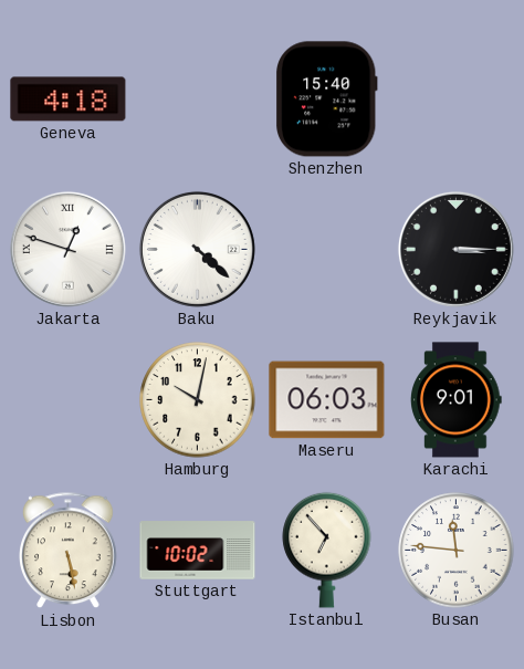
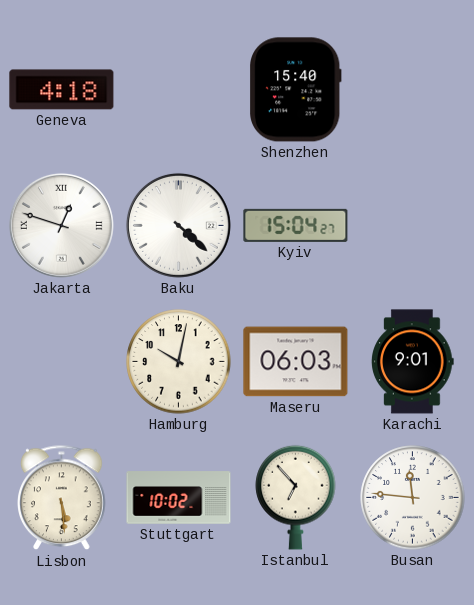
Kyiv: none -> 15:04 (296, 225)
Reykjavik: 3:15 -> none (455, 249)
Lisbon: 5:28 -> 5:29 (62, 498)
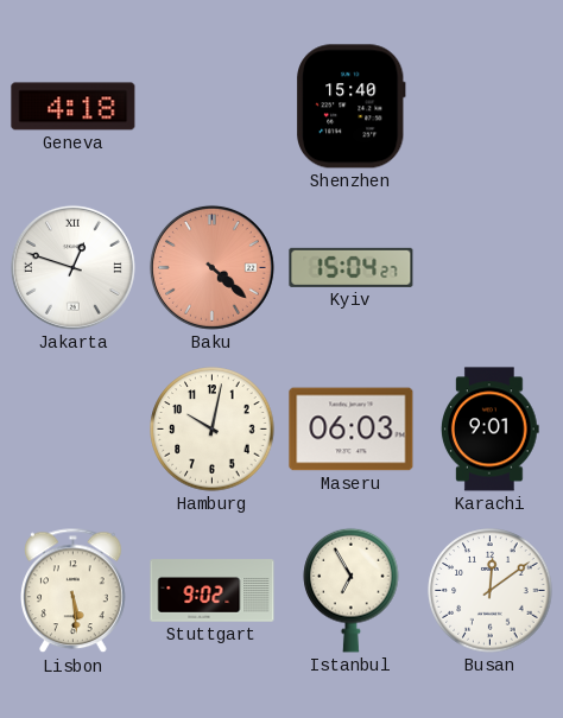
Baku dial: white -> salmon (211, 267)
Stuttgart: 10:02 -> 9:02 (213, 591)
Istanbul: 6:53 -> 6:55 (352, 590)
Busan: 11:46 -> 12:09 (491, 591)
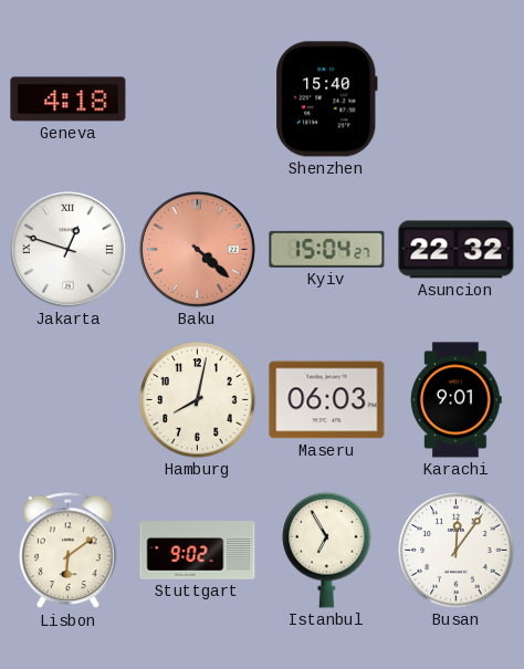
Asuncion: none -> 22:32 (457, 250)
Hamburg: 10:02 -> 8:02 (198, 400)
Lisbon: 5:29 -> 6:09 (69, 551)
Busan: 12:09 -> 12:06 (457, 551)
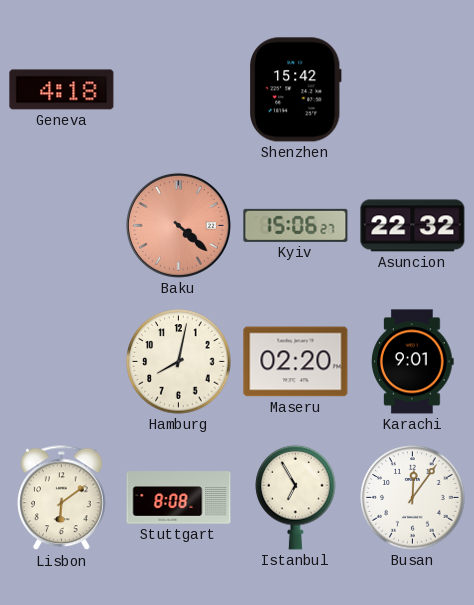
Shenzhen: 15:40 -> 15:42 (295, 90)
Jakarta: 12:48 -> none (67, 249)
Kyiv: 15:04 -> 15:06 (296, 225)
Maseru: 06:03 -> 02:20 (296, 362)
Stuttgart: 9:02 -> 8:08 (179, 498)
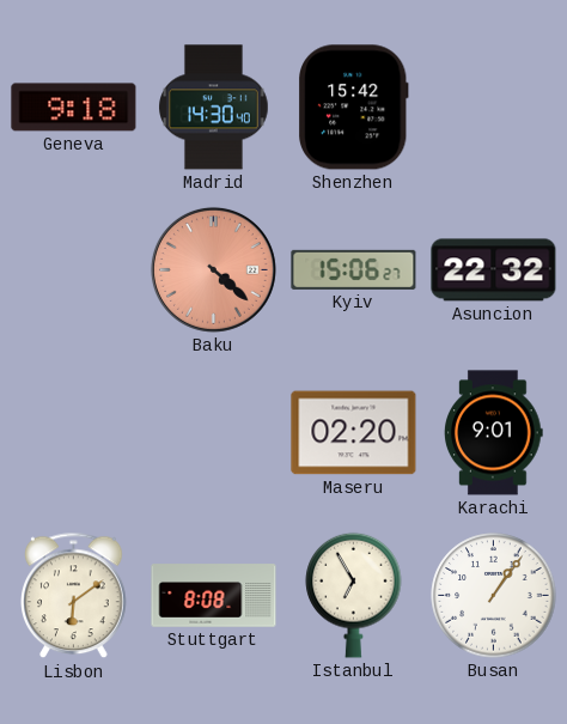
Geneva: 4:18 -> 9:18 (74, 108)
Madrid: none -> 14:30 (214, 108)
Hamburg: 8:02 -> none (179, 362)
Busan: 12:06 -> 1:06 (494, 596)
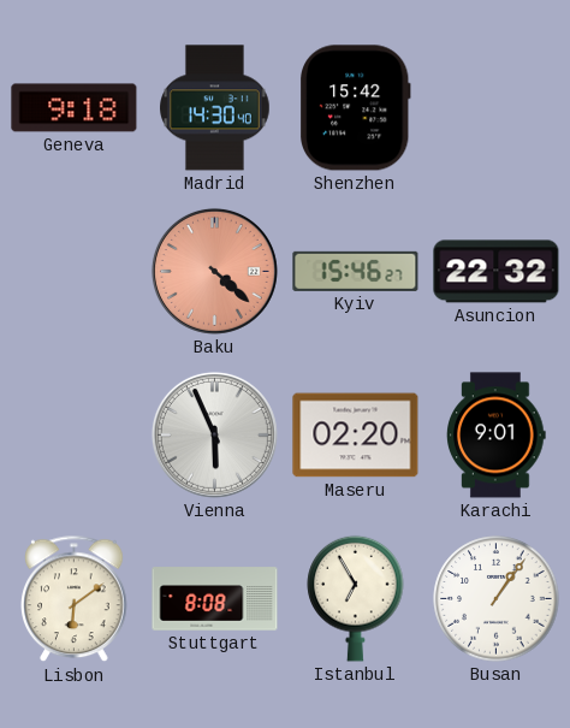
Kyiv: 15:06 -> 15:46 (356, 271)
Vienna: none -> 5:56 (214, 434)
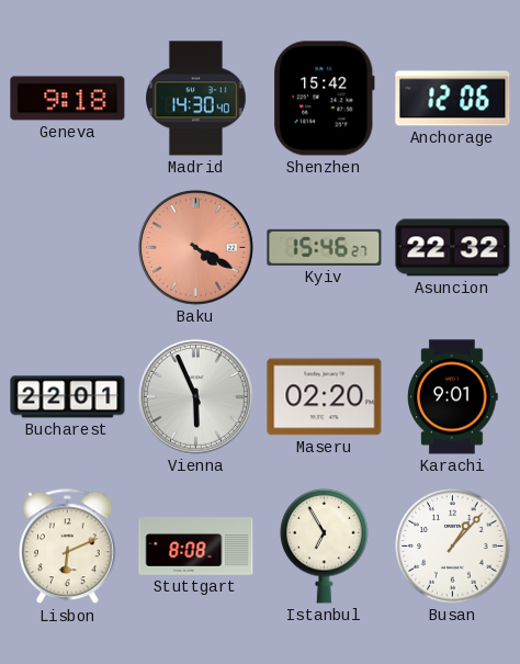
Anchorage: none -> 12:06 (453, 99)
Baku: 4:22 -> 4:20 (195, 247)
Bucharest: none -> 22:01 (68, 397)
Lisbon: 6:09 -> 6:11 (68, 547)
Busan: 1:06 -> 1:07 (453, 547)
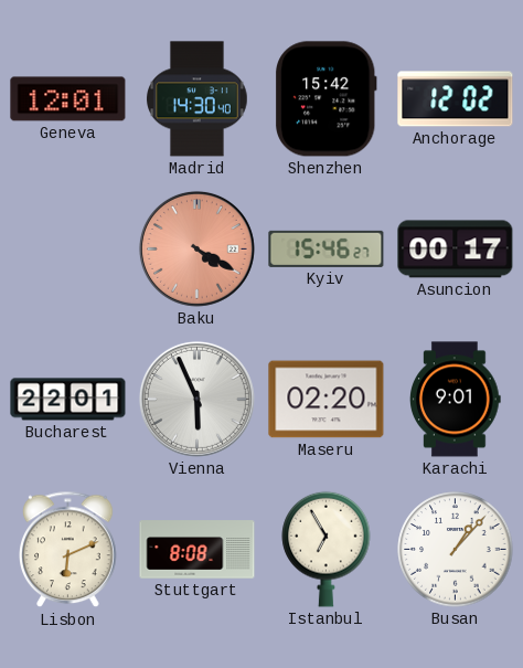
Geneva: 9:18 -> 12:01 (68, 99)
Anchorage: 12:06 -> 12:02 (456, 99)
Asuncion: 22:32 -> 00:17 (456, 250)
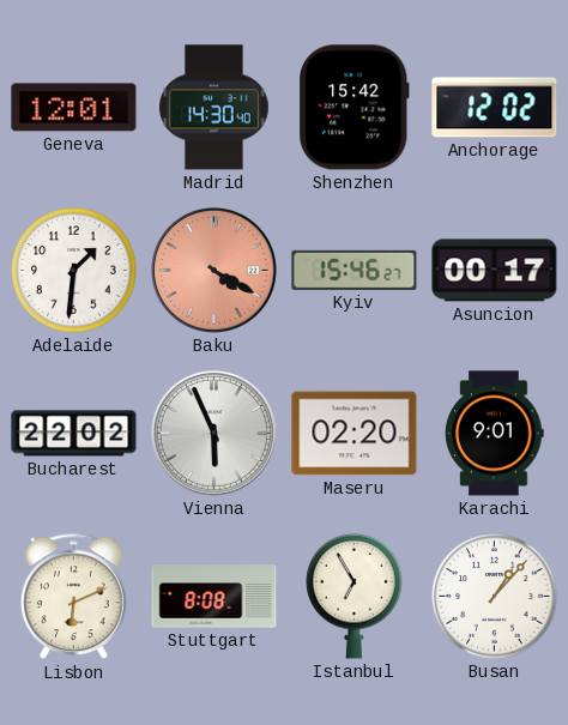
Adelaide: none -> 1:31 (74, 271)
Bucharest: 22:01 -> 22:02 (74, 434)
